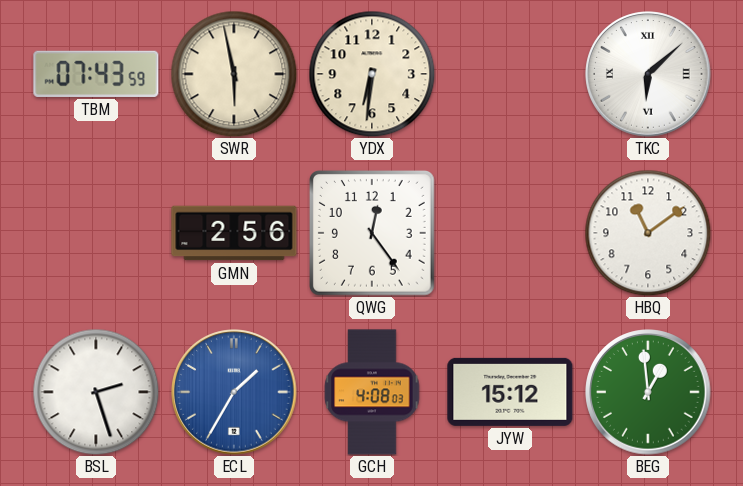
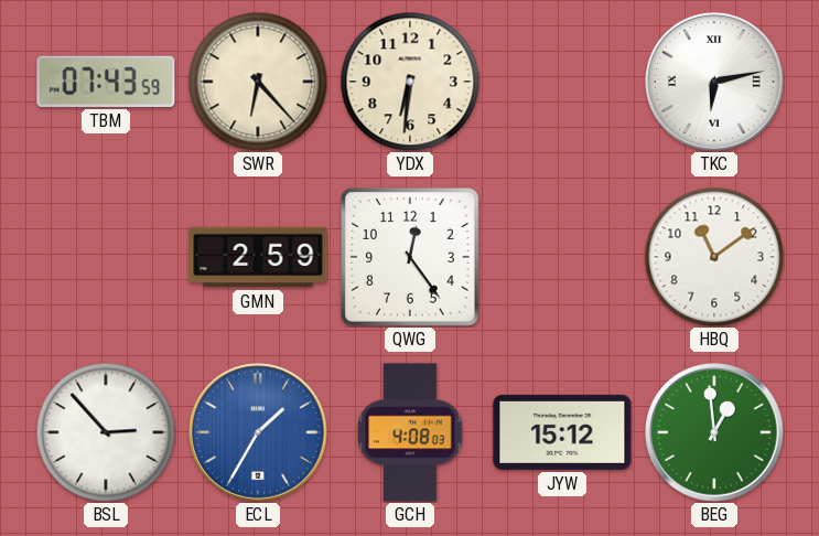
SWR: 5:58 -> 6:23 (258, 82)
TKC: 6:08 -> 6:13 (714, 82)
GMN: 2:56 -> 2:59 (258, 257)
BSL: 2:27 -> 2:53 (106, 432)
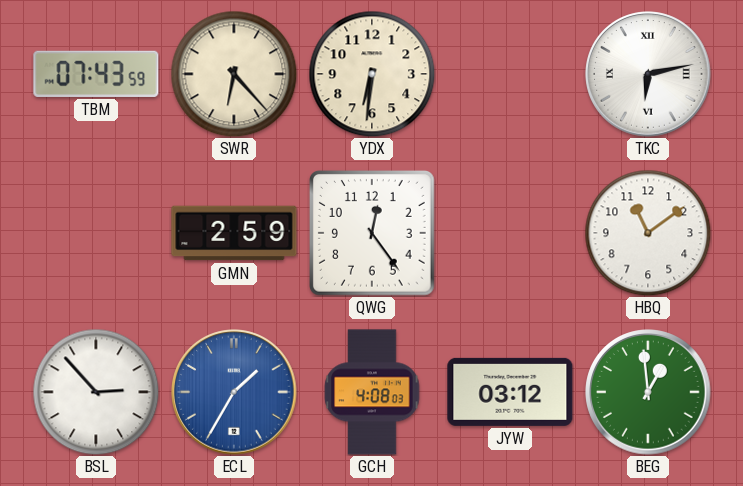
JYW: 15:12 -> 03:12 (510, 392)
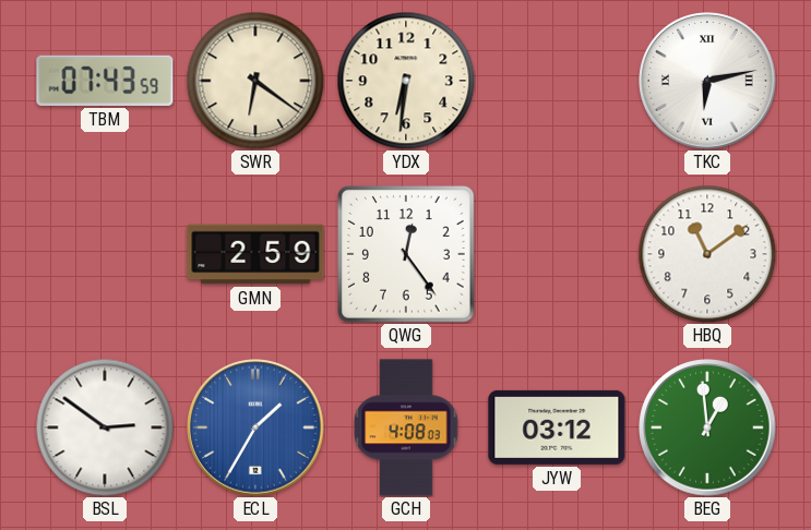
SWR: 6:23 -> 6:21 (255, 81)
BSL: 2:53 -> 2:51 (105, 427)
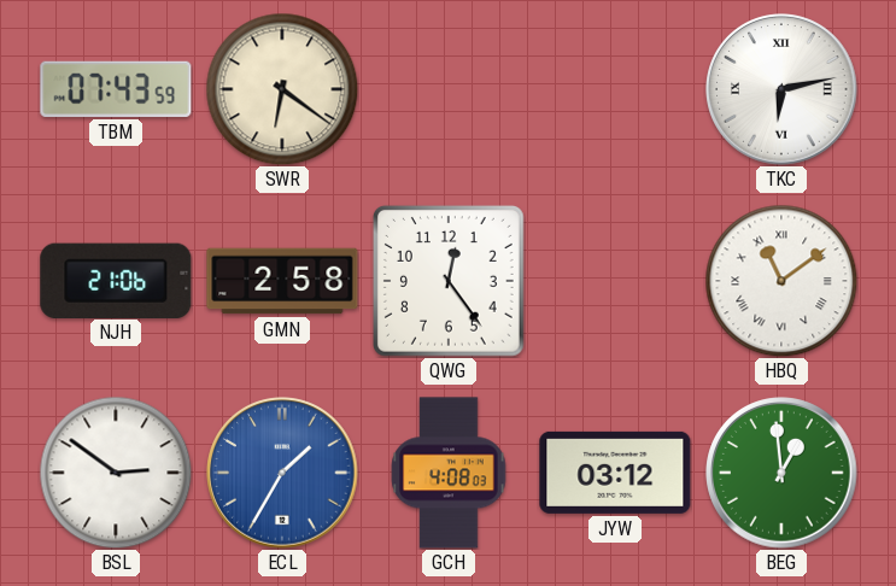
YDX: 6:31 -> none (406, 81)
NJH: none -> 21:06 (116, 280)
GMN: 2:59 -> 2:58 (282, 281)
HBQ numerals: Arabic -> Roman (781, 281)
